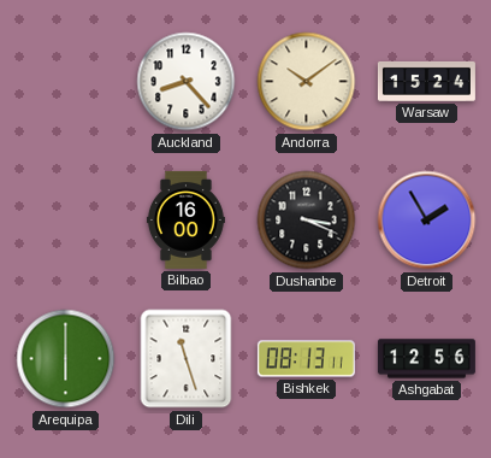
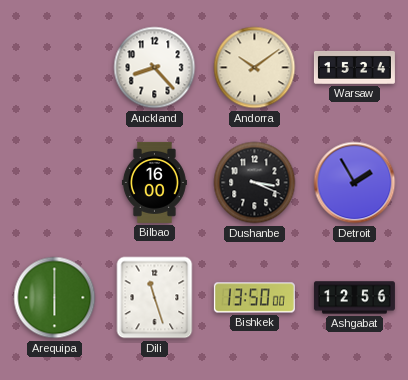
Bishkek: 08:13 -> 13:50 (254, 298)
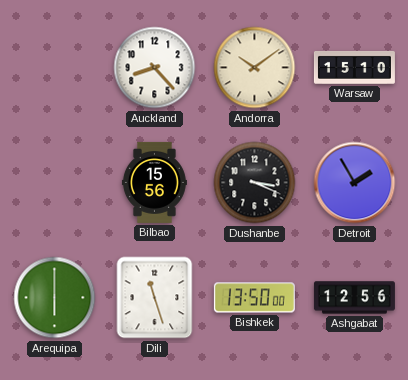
Warsaw: 15:24 -> 15:10 (354, 67)
Bilbao: 16:00 -> 15:56 (154, 182)
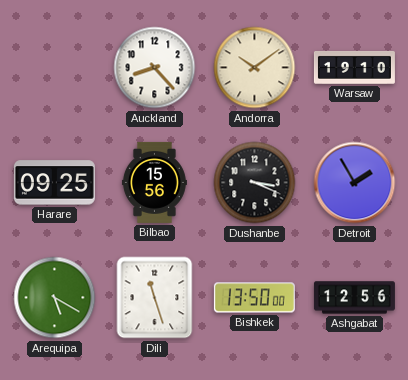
Warsaw: 15:10 -> 19:10 (354, 67)
Harare: none -> 09:25 (54, 183)
Arequipa: 6:00 -> 5:20 (55, 298)
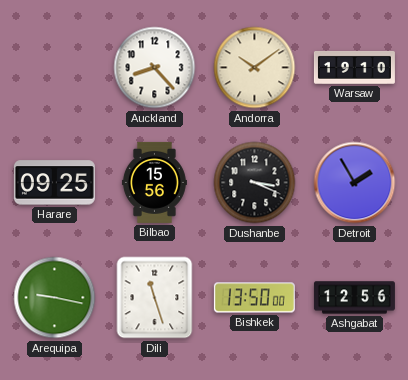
Arequipa: 5:20 -> 9:17 (55, 298)
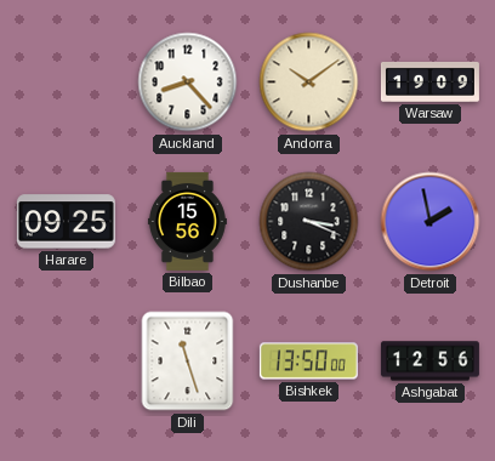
Warsaw: 19:10 -> 19:09 (429, 81)
Detroit: 1:55 -> 1:58 (431, 222)
Arequipa: 9:17 -> none (55, 298)
